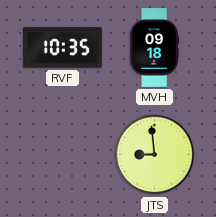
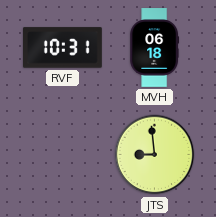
RVF: 10:35 -> 10:31 (63, 48)
MVH: 09:18 -> 06:18 (155, 48)
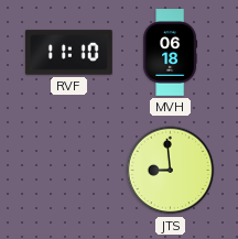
RVF: 10:31 -> 11:10 (69, 53)
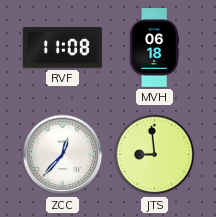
RVF: 11:10 -> 11:08 (63, 48)
ZCC: none -> 12:37 (63, 155)
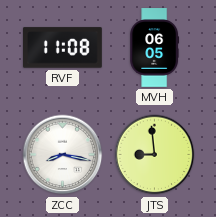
MVH: 06:18 -> 06:05 (155, 48)
ZCC: 12:37 -> 8:17 (63, 155)
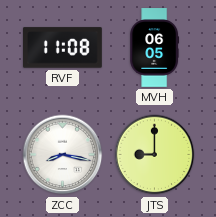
JTS: 8:59 -> 9:00 (155, 155)
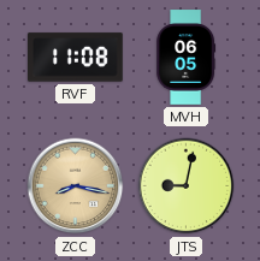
ZCC dial: white -> champagne (76, 186)
JTS: 9:00 -> 9:02 (187, 186)
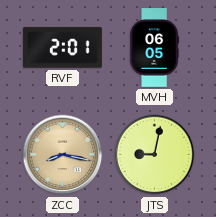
RVF: 11:08 -> 2:01 (63, 48)
